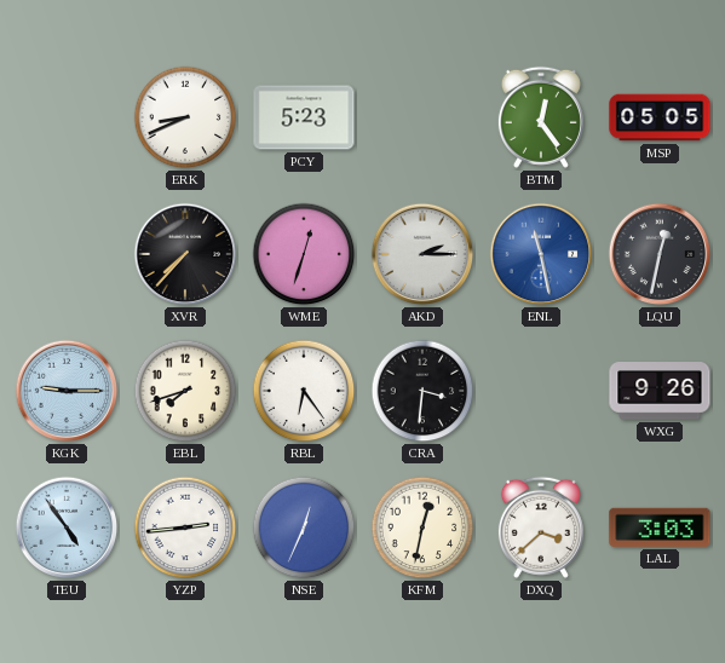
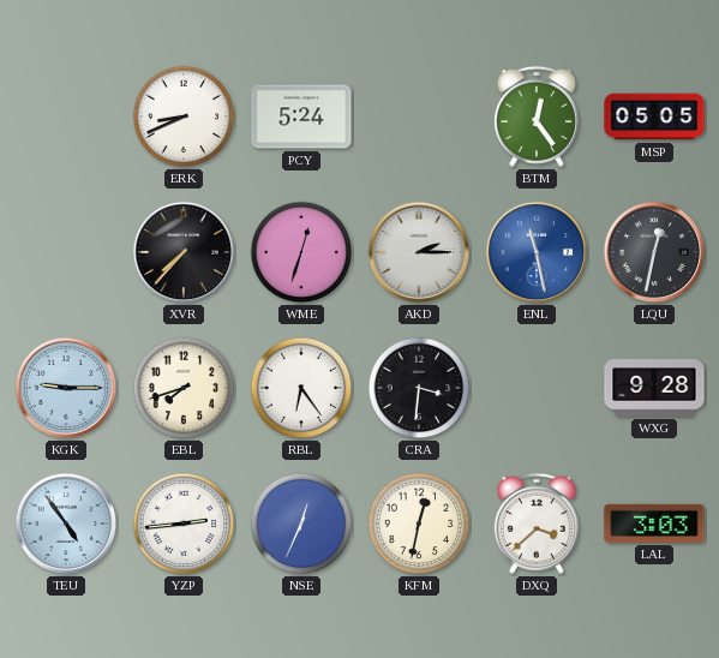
PCY: 5:23 -> 5:24 (301, 116)
WXG: 9:26 -> 9:28 (654, 388)
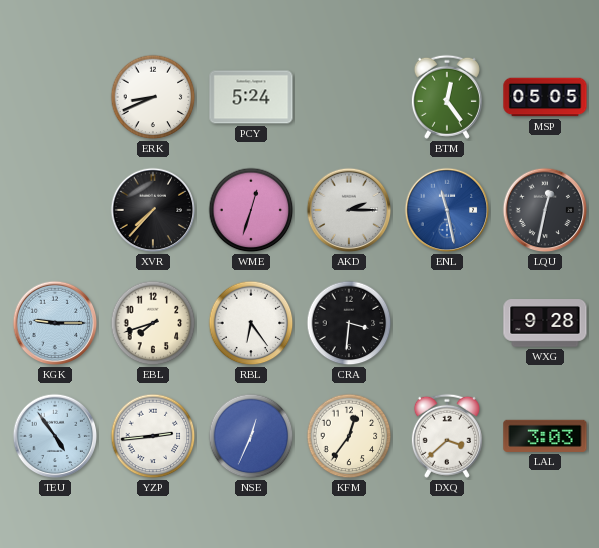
KFM: 12:32 -> 12:36 (349, 436)
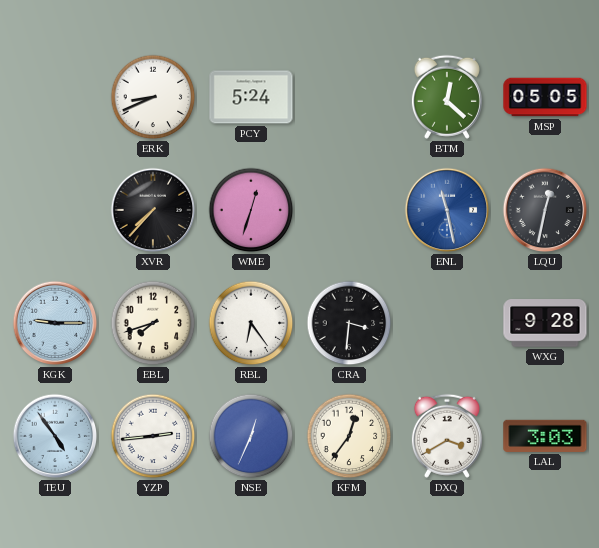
BTM: 12:24 -> 12:22 (447, 97)
AKD: 2:15 -> none (349, 210)
DXQ: 3:38 -> 3:40 (447, 436)
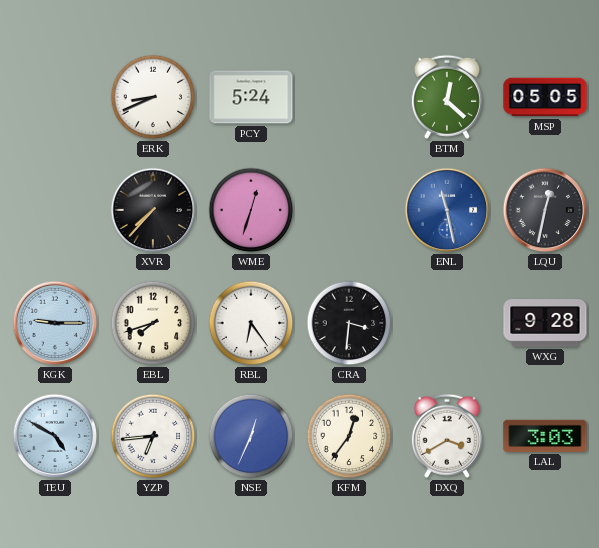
TEU: 4:54 -> 4:50 (55, 436)
YZP: 2:44 -> 6:44 (153, 436)
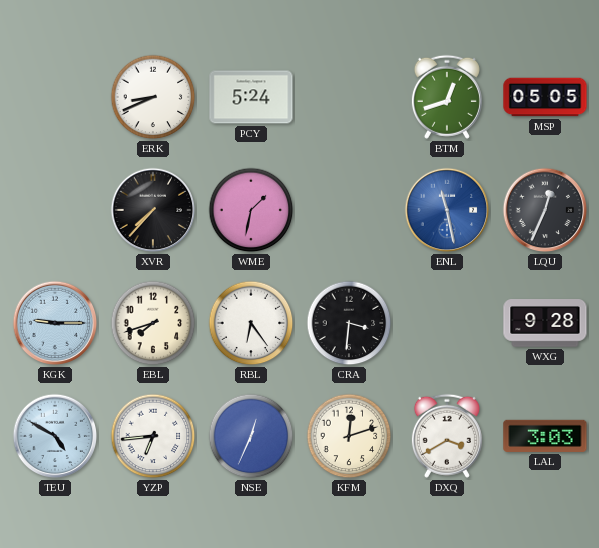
BTM: 12:22 -> 12:42 (447, 97)
WME: 12:33 -> 1:32 (251, 210)
LQU: 12:32 -> 12:34 (545, 210)
KFM: 12:36 -> 12:12 (349, 436)
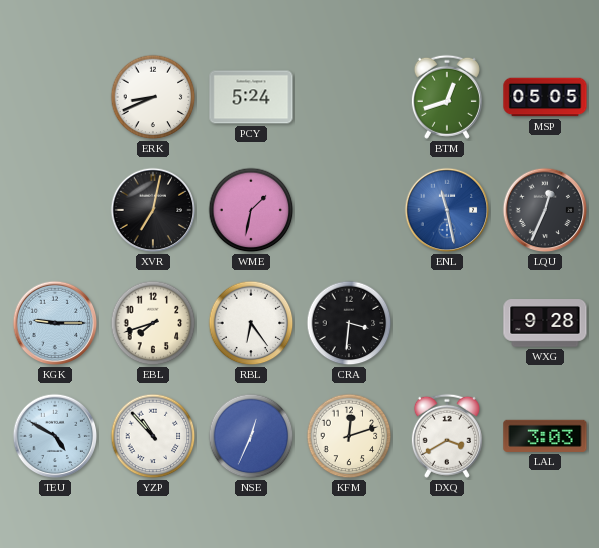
XVR: 7:37 -> 7:02 (153, 210)
YZP: 6:44 -> 10:53 (153, 436)
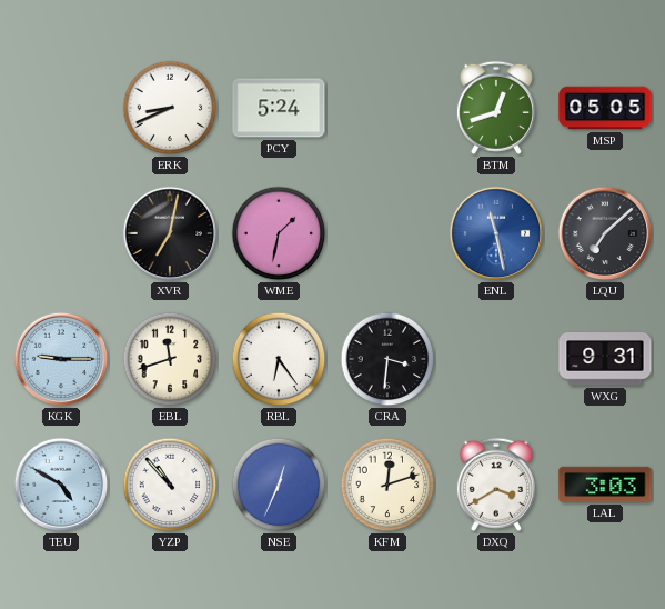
LQU: 12:34 -> 7:08 (605, 233)
EBL: 7:42 -> 11:42 (170, 359)
WXG: 9:28 -> 9:31 (605, 359)
